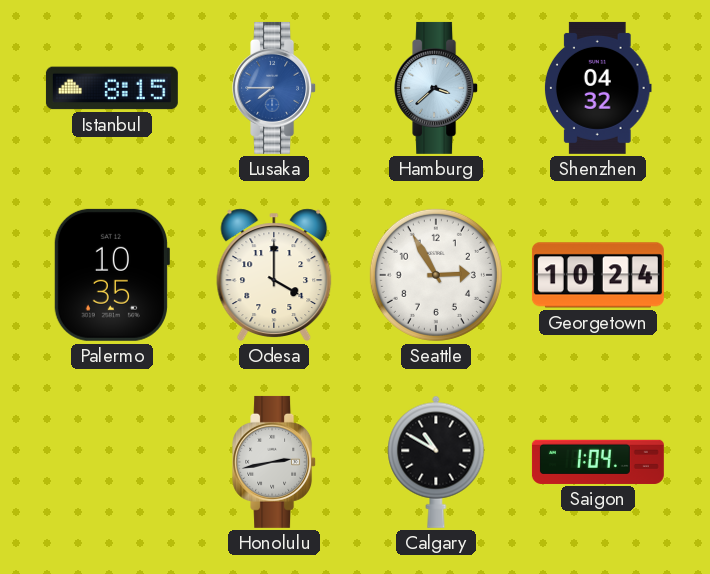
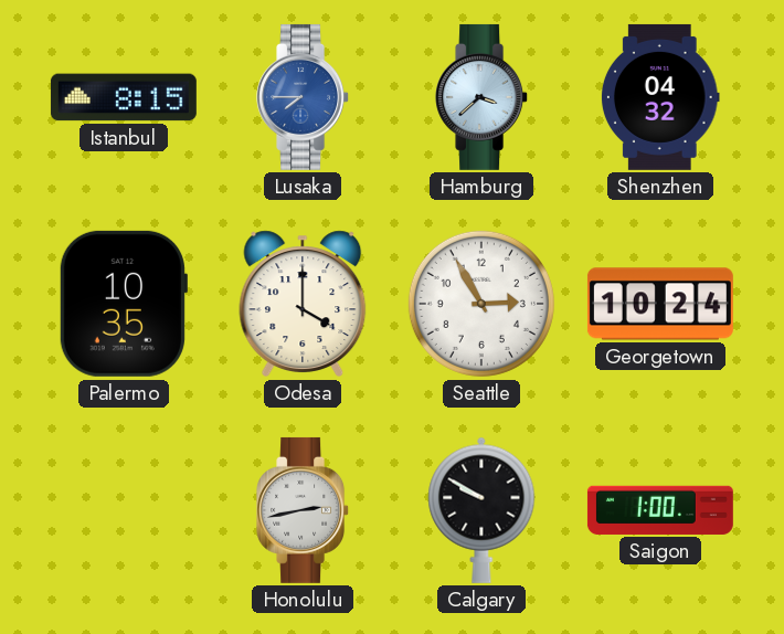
Calgary: 10:50 -> 9:50 (481, 510)
Saigon: 1:04 -> 1:00 (660, 510)
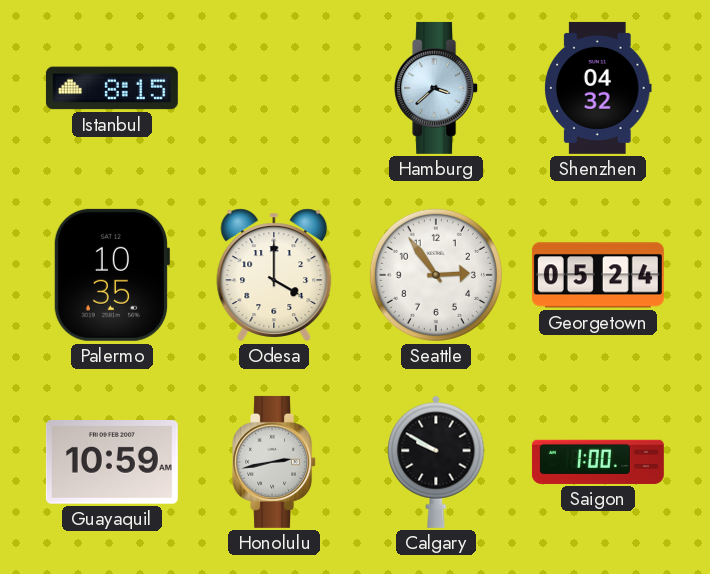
Lusaka: 7:45 -> none (304, 97)
Seattle: 2:55 -> 2:54 (436, 275)
Georgetown: 10:24 -> 05:24 (598, 275)
Guayaquil: none -> 10:59 (112, 463)
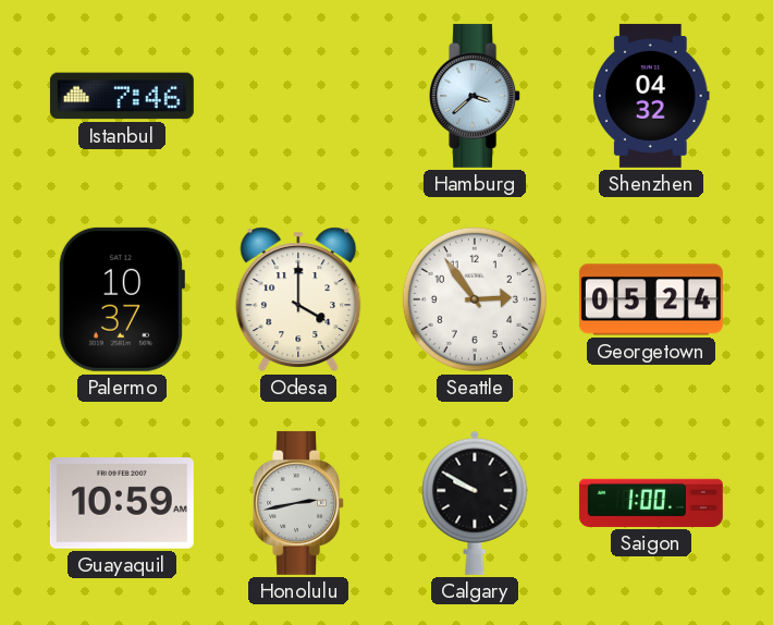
Istanbul: 8:15 -> 7:46 (122, 96)
Palermo: 10:35 -> 10:37 (121, 299)
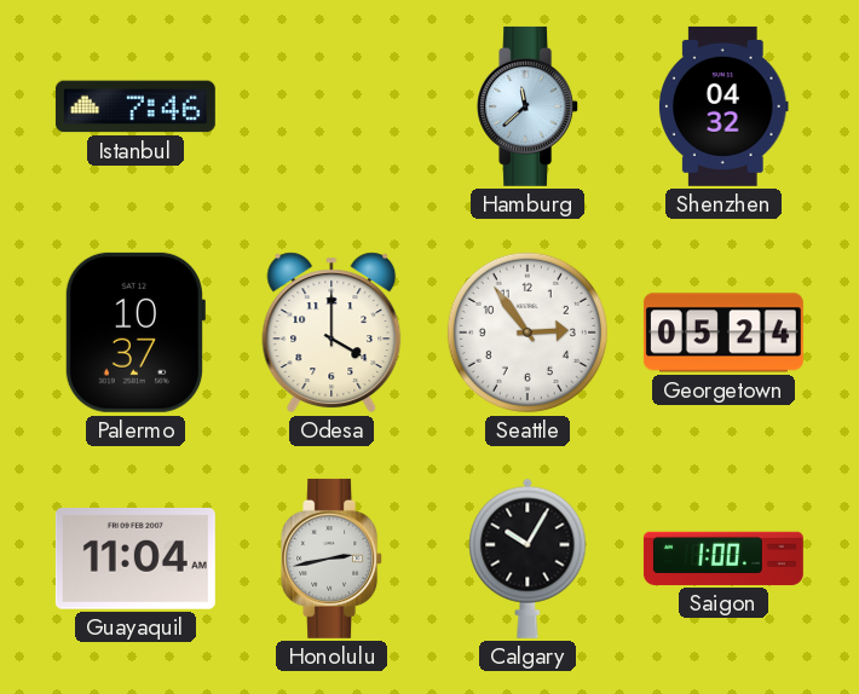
Hamburg: 3:38 -> 11:38 (529, 106)
Guayaquil: 10:59 -> 11:04 (136, 560)
Calgary: 9:50 -> 10:05 (527, 559)
